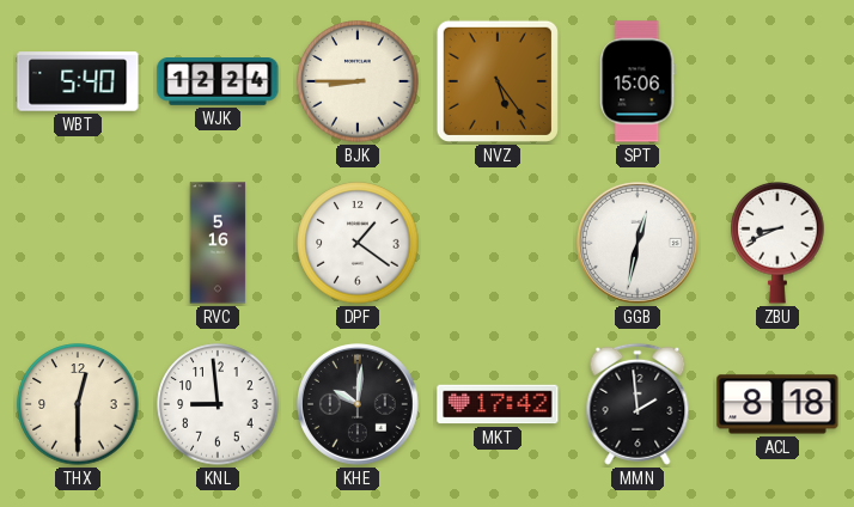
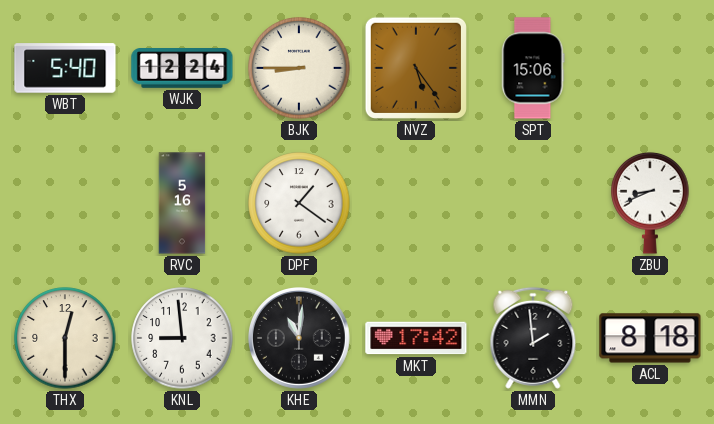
GGB: 12:32 -> none (639, 244)
KHE: 10:01 -> 11:01 (300, 339)
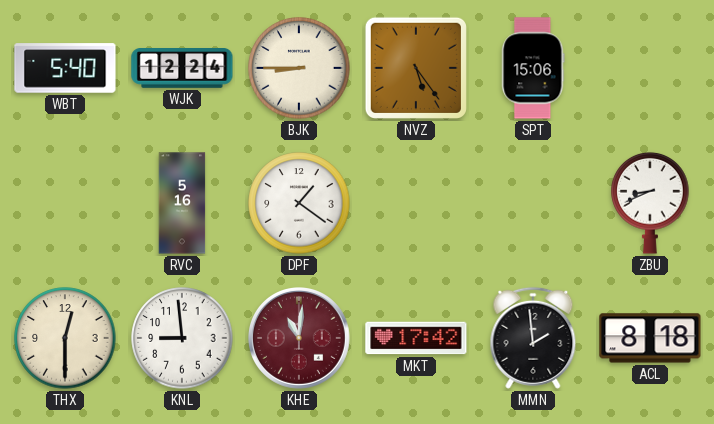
KHE dial: black -> burgundy (300, 339)
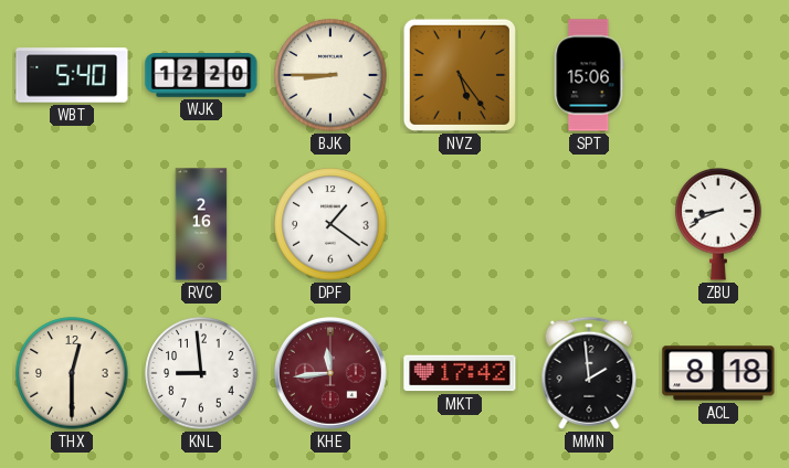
WJK: 12:24 -> 12:20 (201, 76)
RVC: 5:16 -> 2:16 (201, 224)
KHE: 11:01 -> 11:44 (332, 374)
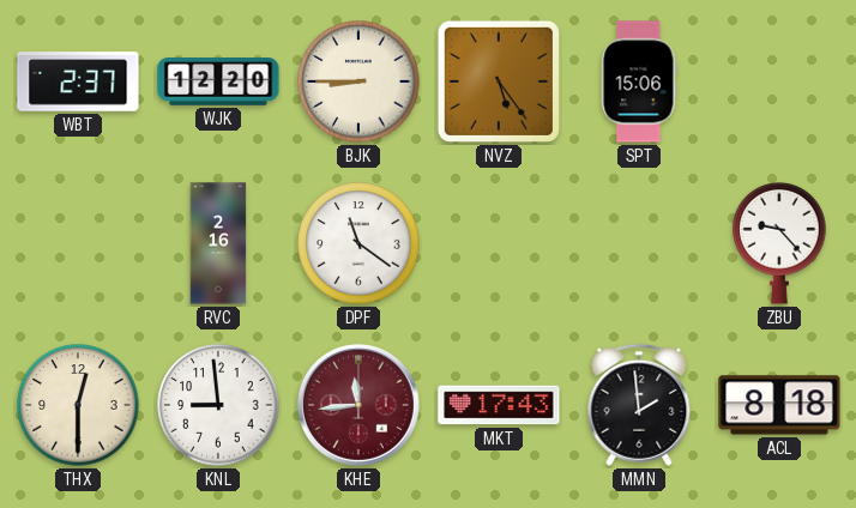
WBT: 5:40 -> 2:37 (78, 81)
DPF: 1:21 -> 11:21 (358, 243)
ZBU: 8:41 -> 9:23 (779, 243)
MKT: 17:42 -> 17:43 (499, 405)
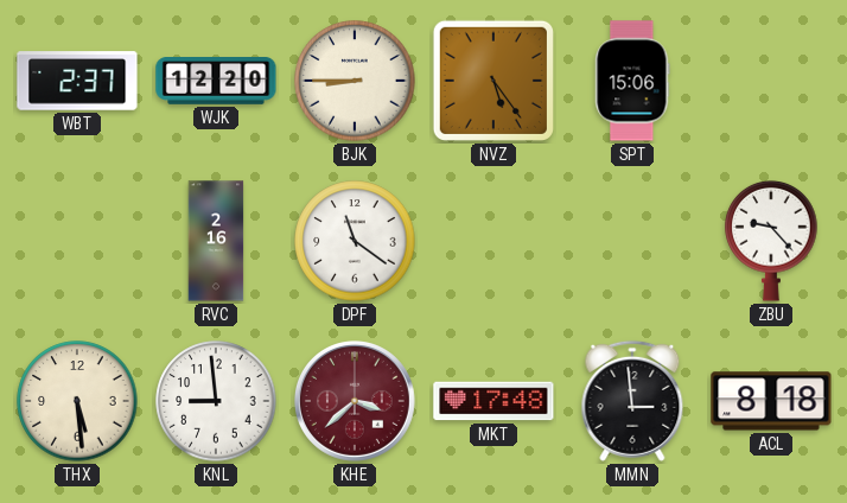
THX: 12:30 -> 5:29 (77, 401)
KHE: 11:44 -> 3:38 (356, 402)
MKT: 17:43 -> 17:48 (493, 401)
MMN: 1:59 -> 2:59 (632, 401)
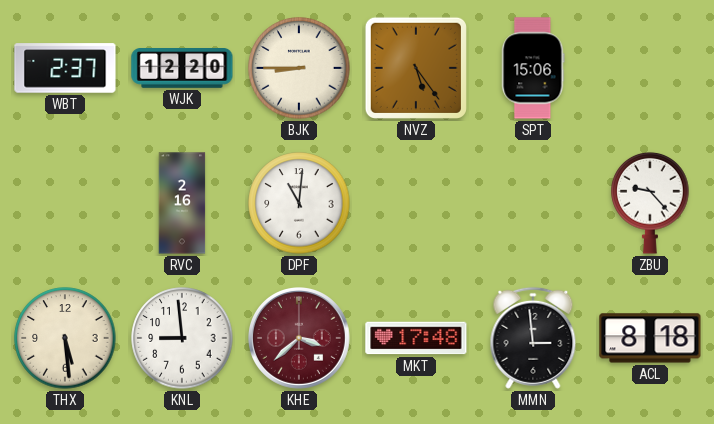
DPF: 11:21 -> 11:01 (299, 203)
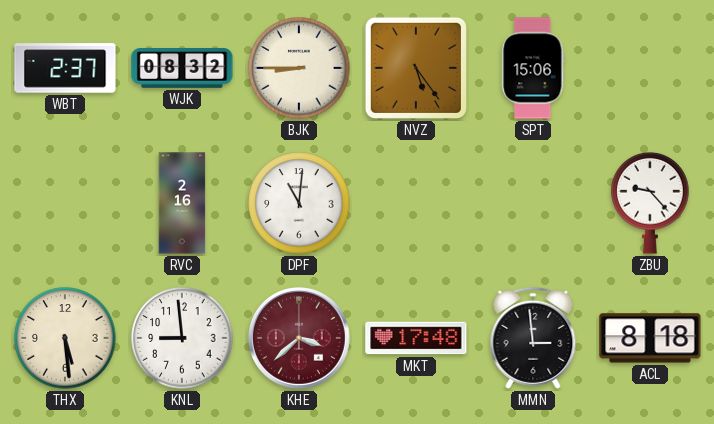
WJK: 12:20 -> 08:32 (182, 69)
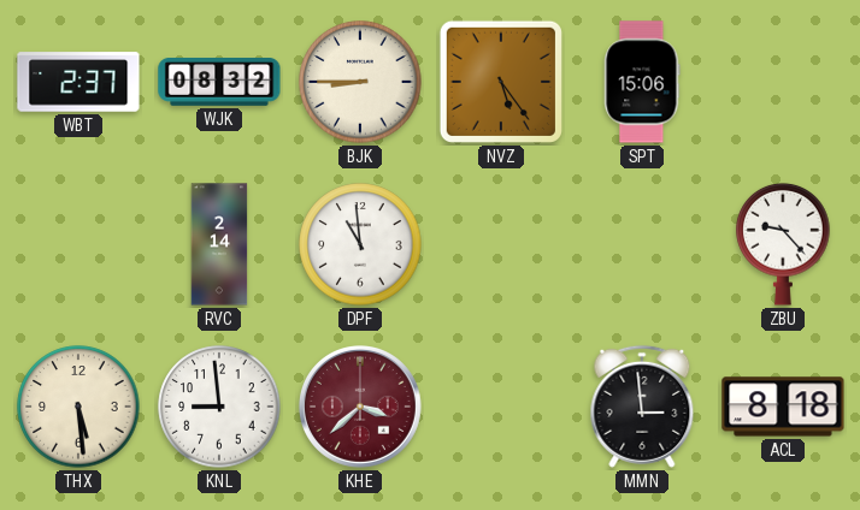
RVC: 2:16 -> 2:14 (219, 244)
DPF: 11:01 -> 10:59 (360, 244)
MKT: 17:48 -> none (416, 338)
